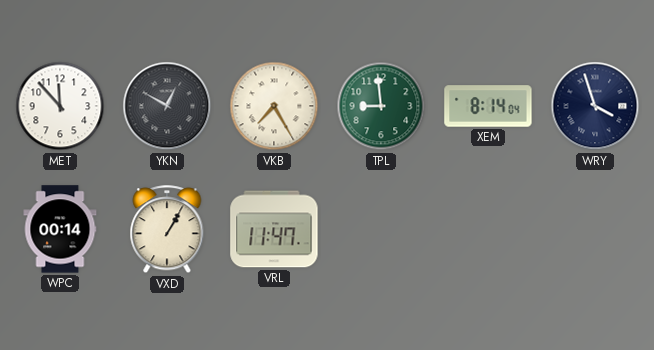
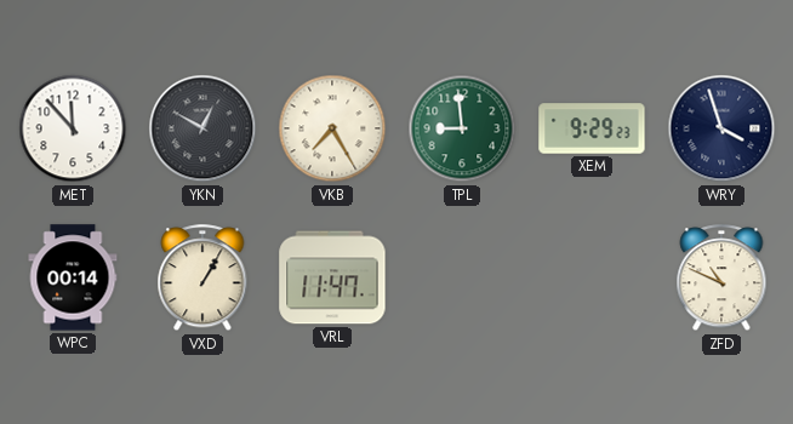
XEM: 8:14 -> 9:29 (592, 128)
ZFD: none -> 10:49 (721, 279)
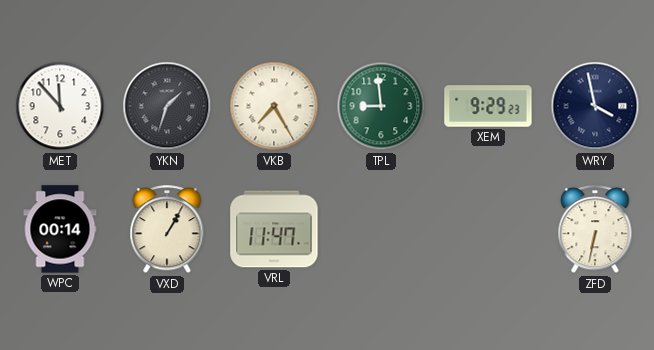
YKN: 12:50 -> 1:33 (167, 106)
WRY: 3:57 -> 3:58 (595, 106)
ZFD: 10:49 -> 6:32 (595, 230)
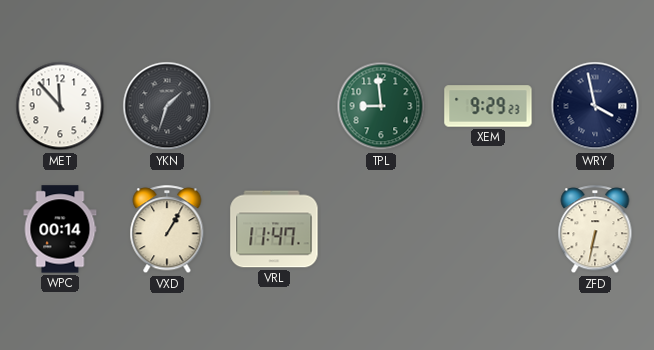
VKB: 7:25 -> none (274, 106)
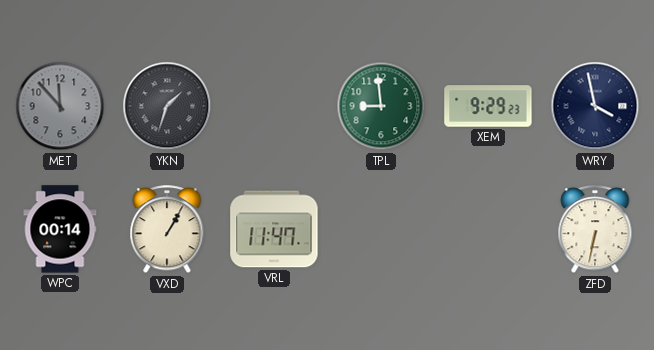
MET dial: white -> grey (60, 106)
